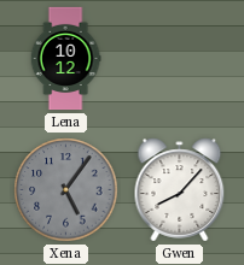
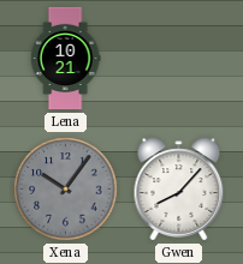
Lena: 10:12 -> 10:21 (65, 59)
Xena: 5:06 -> 10:06 (66, 190)
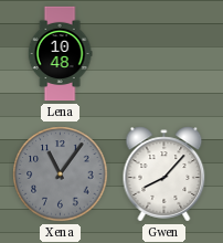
Lena: 10:21 -> 10:48 (60, 54)
Xena: 10:06 -> 11:06 (61, 175)
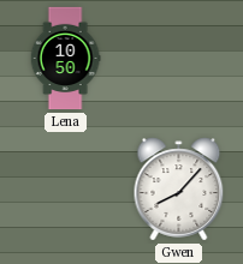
Lena: 10:48 -> 10:50 (65, 59)
Xena: 11:06 -> none (61, 175)
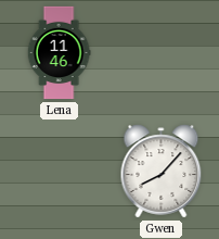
Lena: 10:50 -> 11:46 (59, 53)
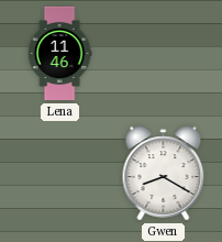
Gwen: 8:07 -> 8:20 (164, 174)
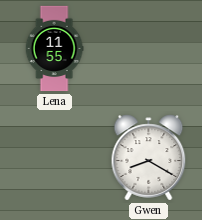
Lena: 11:46 -> 11:55 (54, 49)
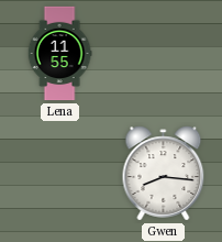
Gwen: 8:20 -> 8:16 (164, 174)
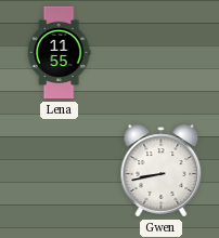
Gwen: 8:16 -> 8:43 (162, 171)
